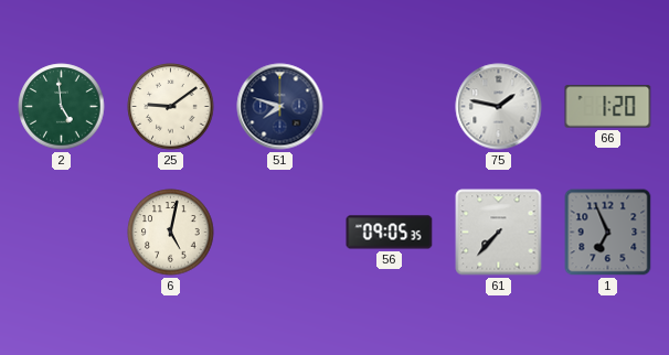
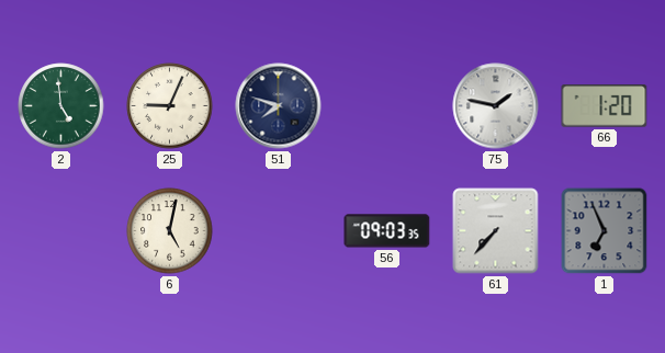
25: 9:09 -> 9:04 (170, 106)
56: 09:05 -> 09:03 (387, 231)
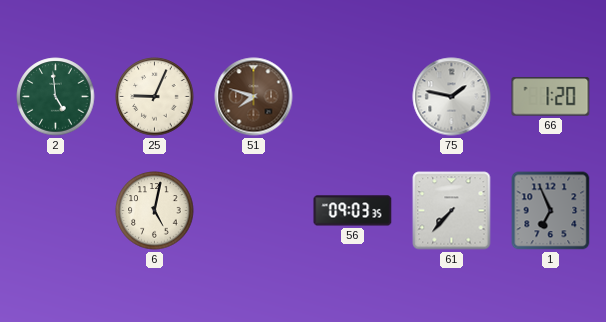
51 dial: navy -> brown (254, 97)
